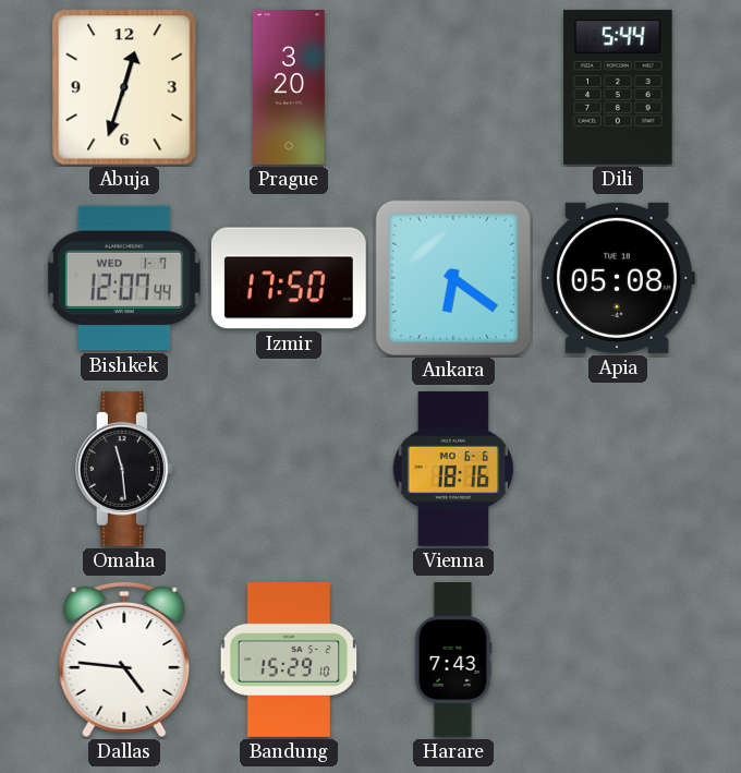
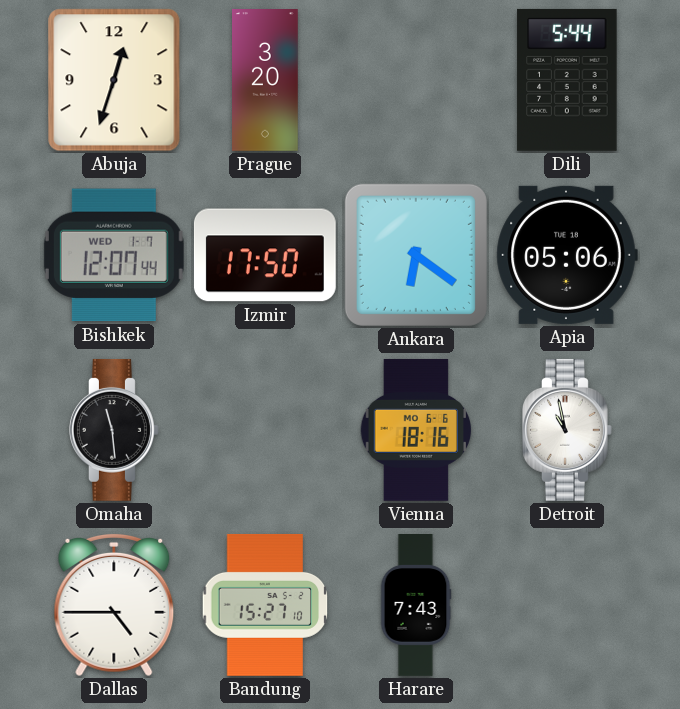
Apia: 05:08 -> 05:06 (567, 255)
Detroit: none -> 10:58 (568, 430)
Dallas: 4:46 -> 4:45 (114, 605)
Bandung: 15:29 -> 15:27 (265, 605)
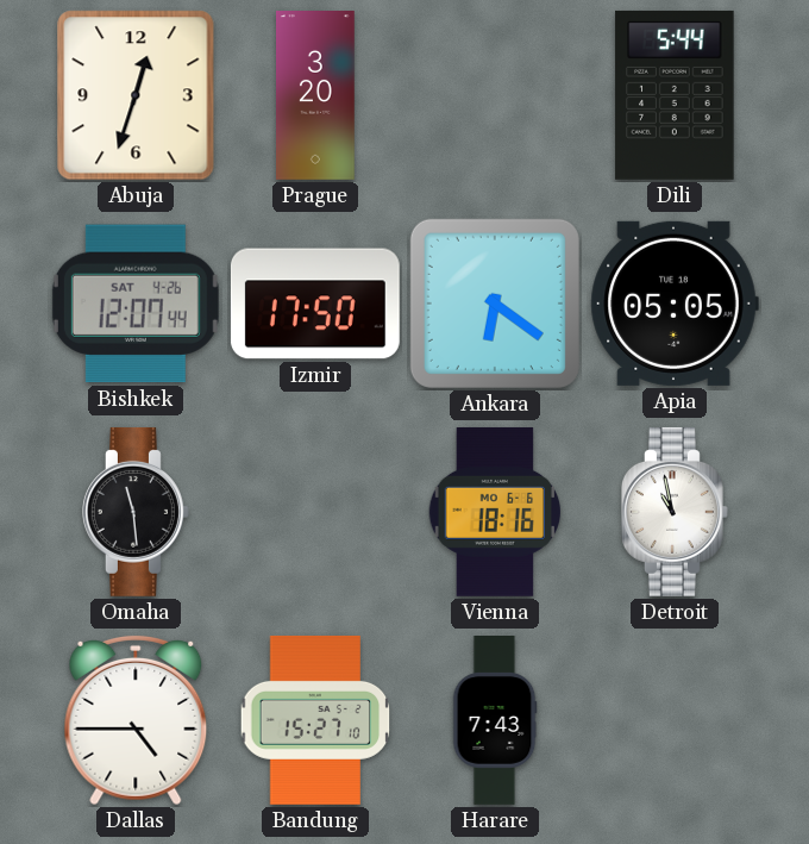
Bishkek date: WED 1-7 -> SAT 4-26 (136, 304)
Apia: 05:06 -> 05:05 (675, 304)
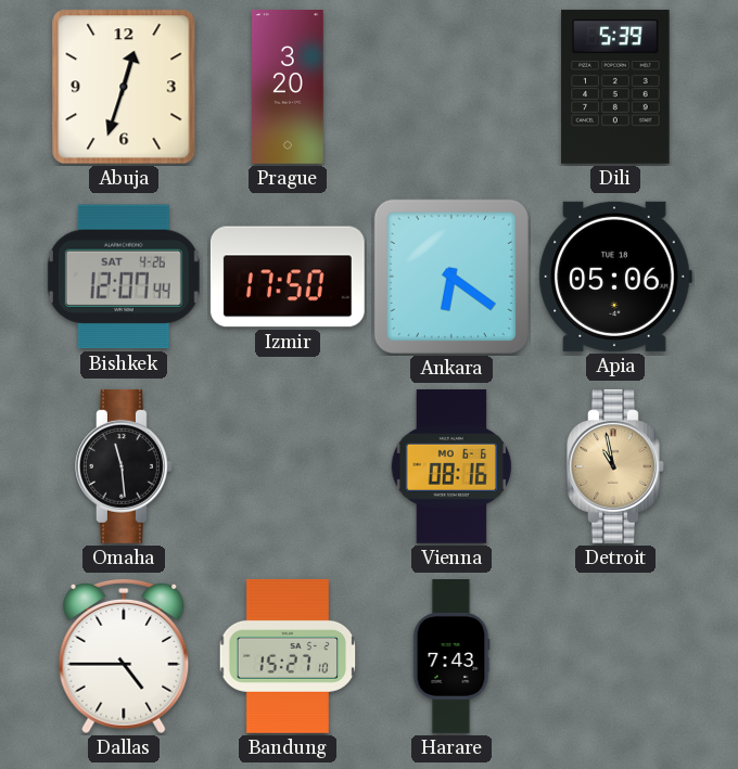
Dili: 5:44 -> 5:39 (615, 87)
Apia: 05:05 -> 05:06 (615, 277)
Vienna: 18:16 -> 08:16 (451, 466)
Detroit dial: white -> champagne (616, 466)
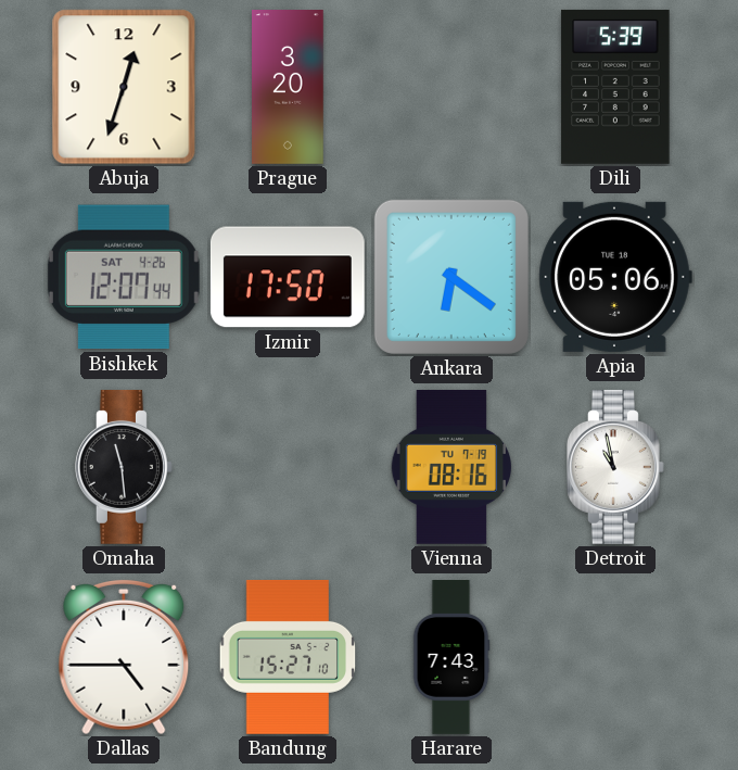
Vienna date: MO 6-6 -> TU 7-19 (451, 467)
Detroit dial: champagne -> white (616, 467)
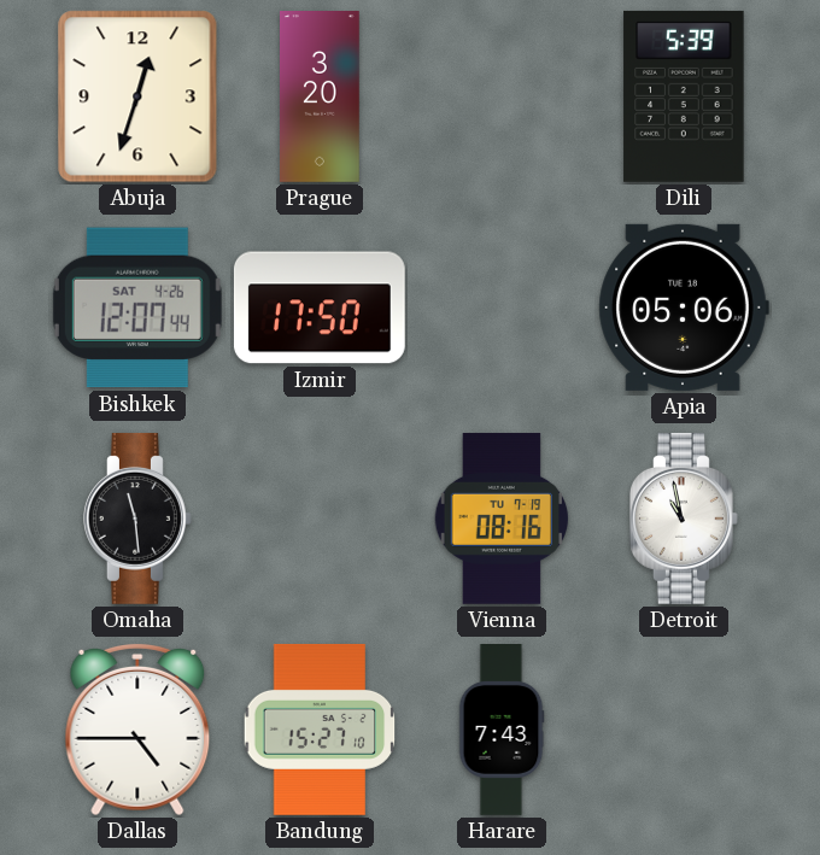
Ankara: 6:21 -> none (451, 277)
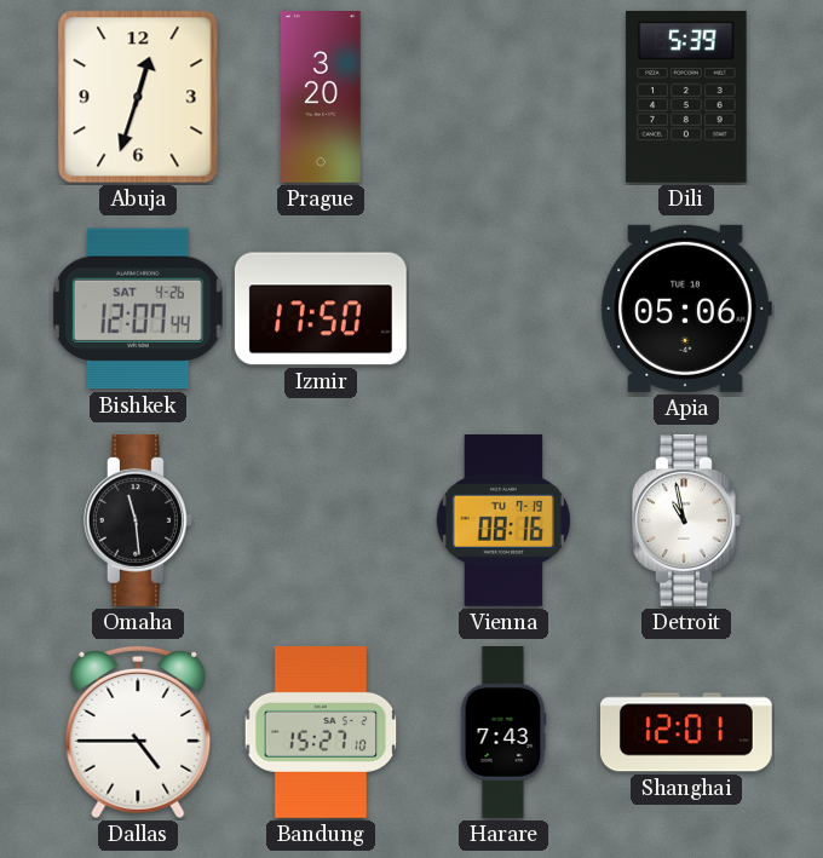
Shanghai: none -> 12:01 (686, 732)
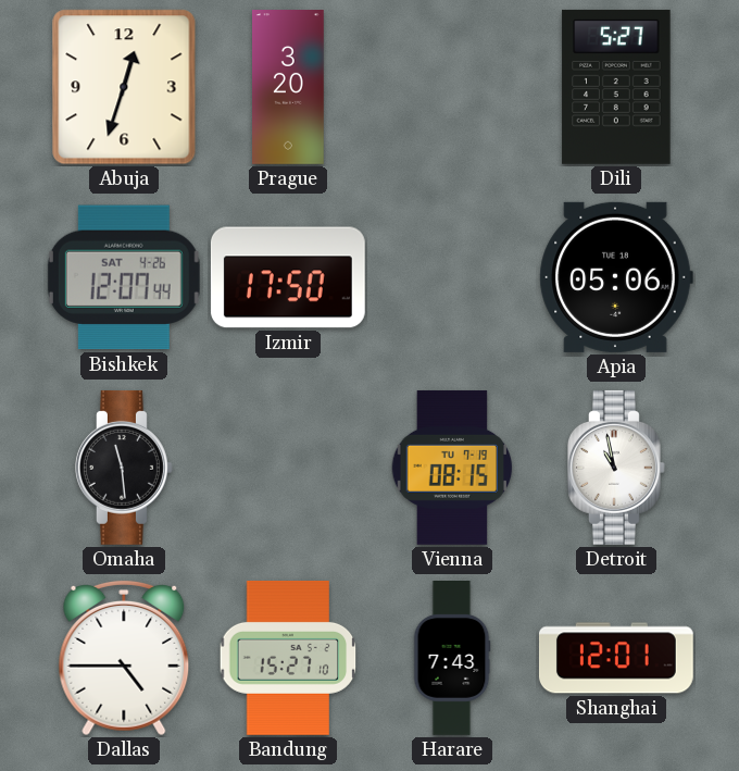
Dili: 5:39 -> 5:27 (616, 87)
Vienna: 08:16 -> 08:15 (452, 468)
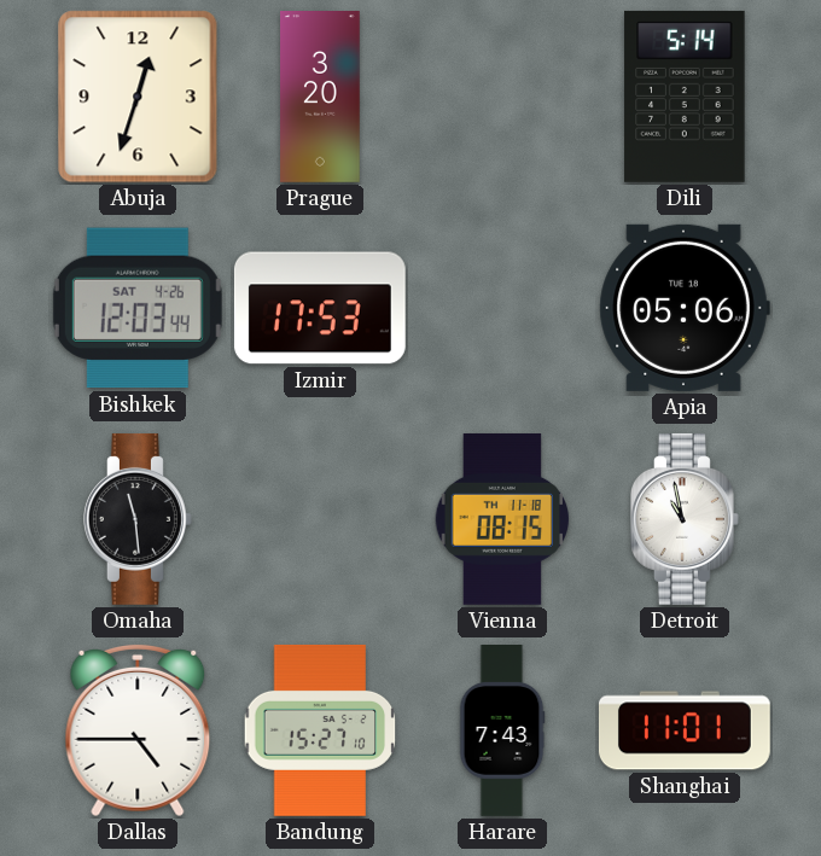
Dili: 5:27 -> 5:14 (685, 97)
Bishkek: 12:07 -> 12:03 (138, 308)
Izmir: 17:50 -> 17:53 (320, 308)
Vienna date: TU 7-19 -> TH 11-18 (502, 519)
Shanghai: 12:01 -> 11:01 (685, 730)
